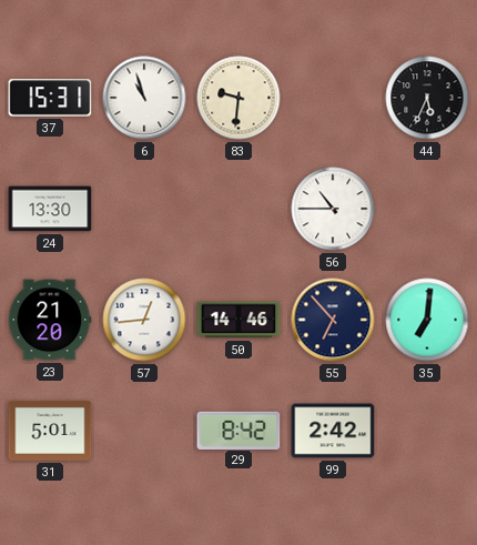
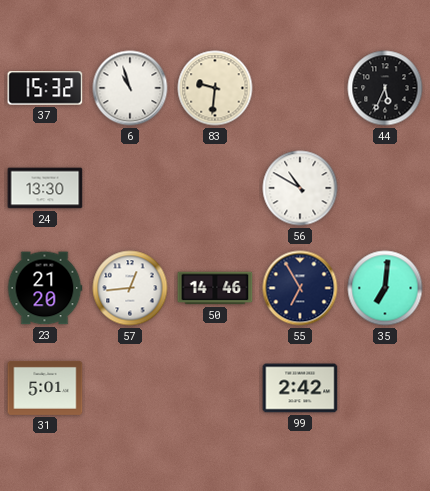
37: 15:31 -> 15:32 (45, 88)
56: 10:45 -> 10:50 (300, 188)
55: 6:53 -> 6:55 (300, 288)
29: 8:42 -> none (238, 430)
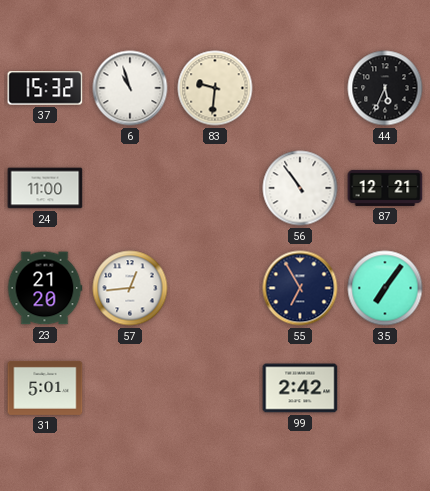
24: 13:30 -> 11:00 (45, 188)
56: 10:50 -> 10:54 (300, 188)
87: none -> 12:21 (385, 188)
50: 14:46 -> none (215, 288)
35: 7:01 -> 7:06 (385, 288)
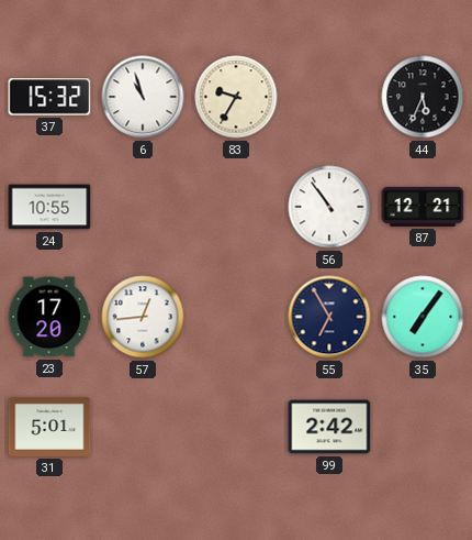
83: 9:31 -> 9:35 (236, 97)
24: 11:00 -> 10:55 (49, 207)
23: 21:20 -> 17:20 (49, 317)
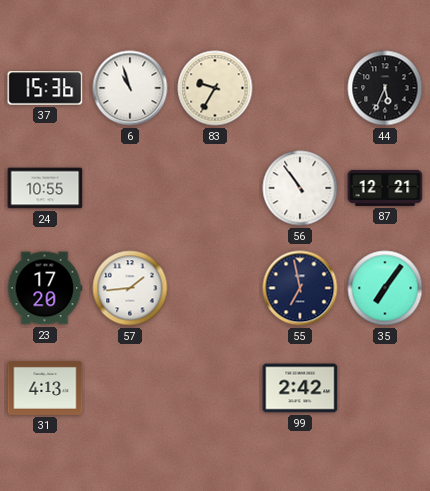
37: 15:32 -> 15:36 (45, 88)
57: 12:44 -> 1:44 (130, 288)
55: 6:55 -> 6:58 (300, 288)
31: 5:01 -> 4:13 (45, 388)
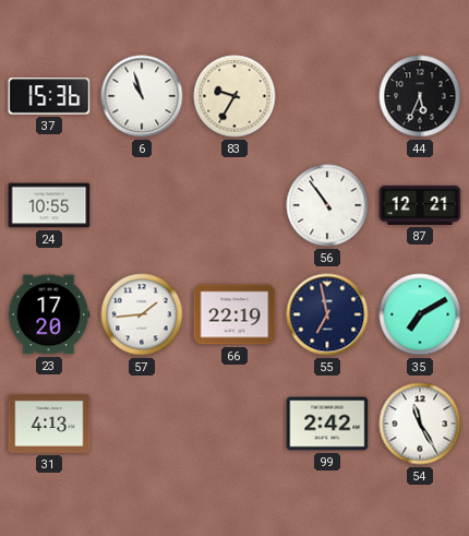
66: none -> 22:19 (234, 314)
35: 7:06 -> 7:10 (420, 314)
54: none -> 11:25 (420, 424)
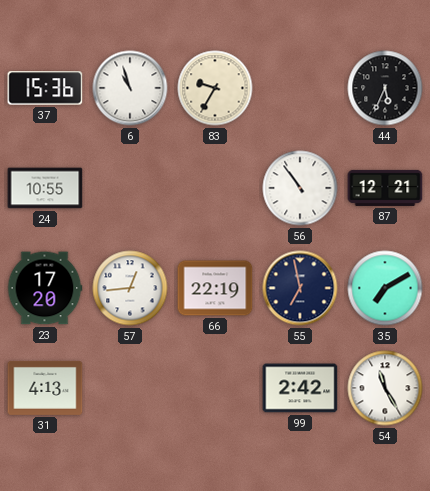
57: 1:44 -> 12:44 (130, 288)
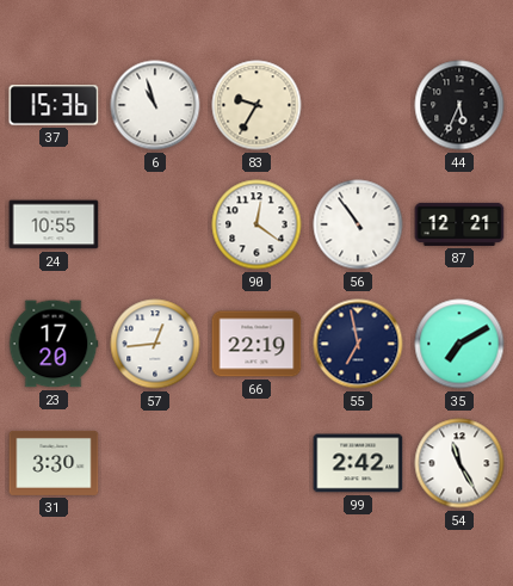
90: none -> 12:21 (256, 224)
31: 4:13 -> 3:30 (54, 463)
